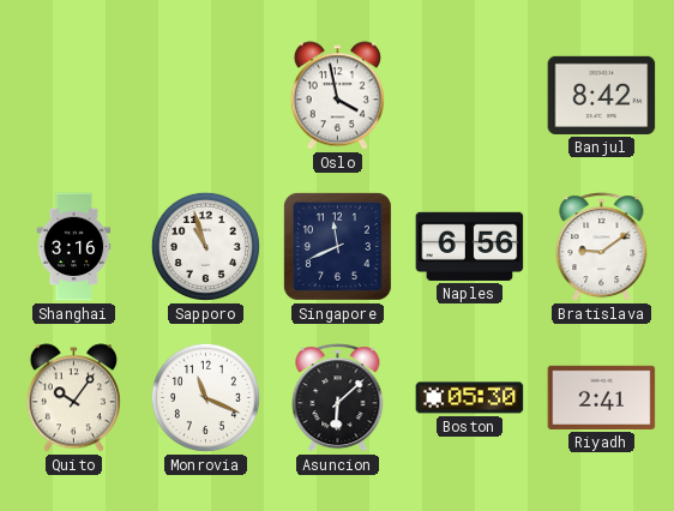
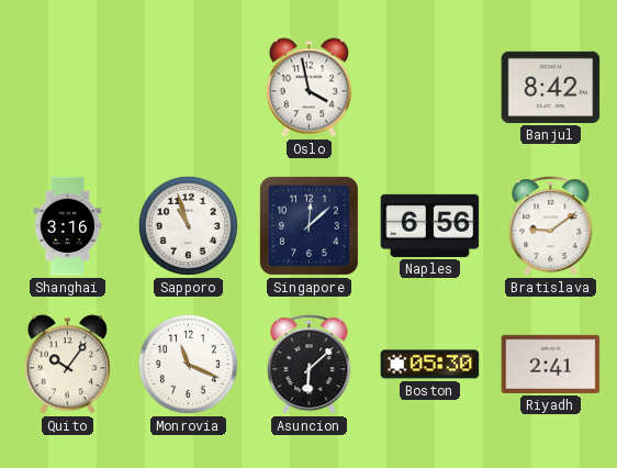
Singapore: 11:41 -> 12:08 (308, 225)
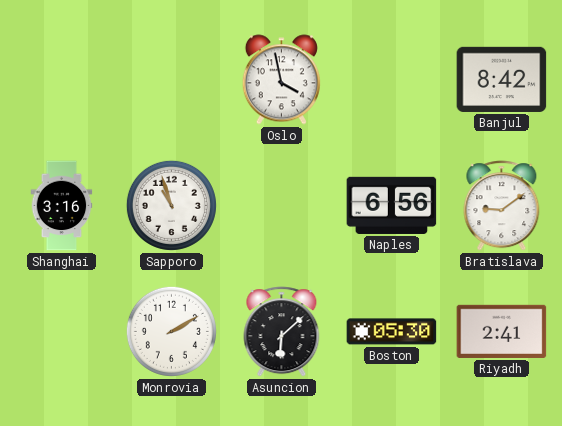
Singapore: 12:08 -> none (308, 225)
Quito: 10:06 -> none (67, 365)
Monrovia: 11:19 -> 2:10 (171, 331)
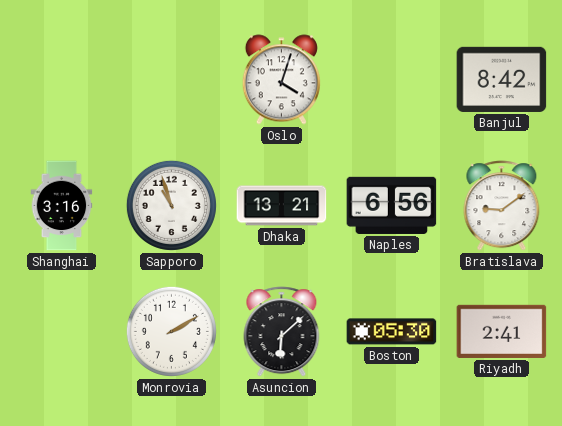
Oslo: 3:58 -> 4:03 (281, 80)
Dhaka: none -> 13:21 (282, 206)
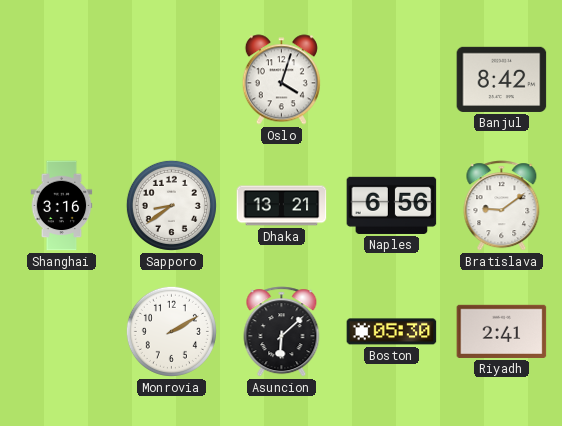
Sapporo: 10:57 -> 8:39 (171, 205)
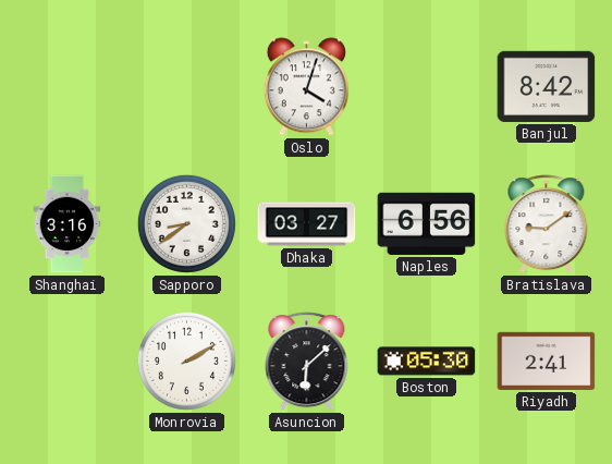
Dhaka: 13:21 -> 03:27 (307, 224)
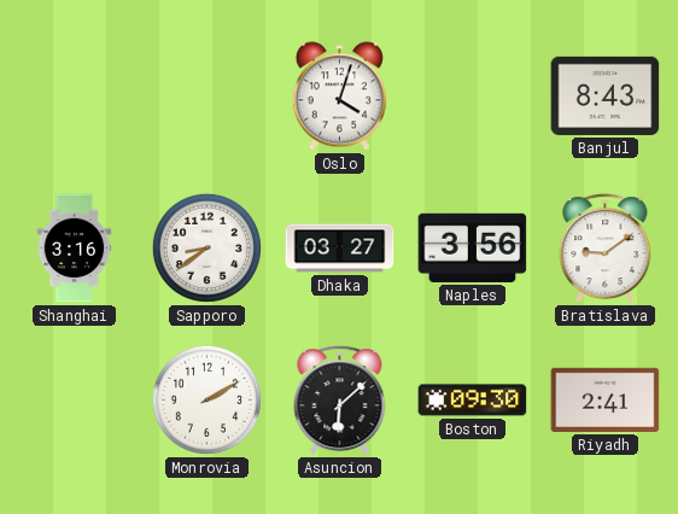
Banjul: 8:42 -> 8:43 (606, 95)
Naples: 6:56 -> 3:56 (473, 247)
Boston: 05:30 -> 09:30 (473, 401)
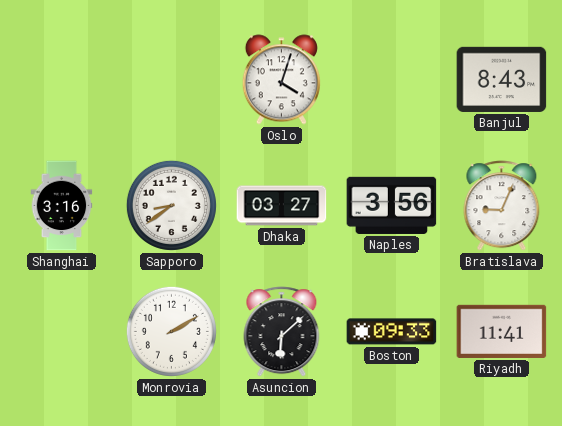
Bratislava: 9:09 -> 9:04 (502, 206)
Boston: 09:30 -> 09:33 (392, 332)
Riyadh: 2:41 -> 11:41 (502, 331)
